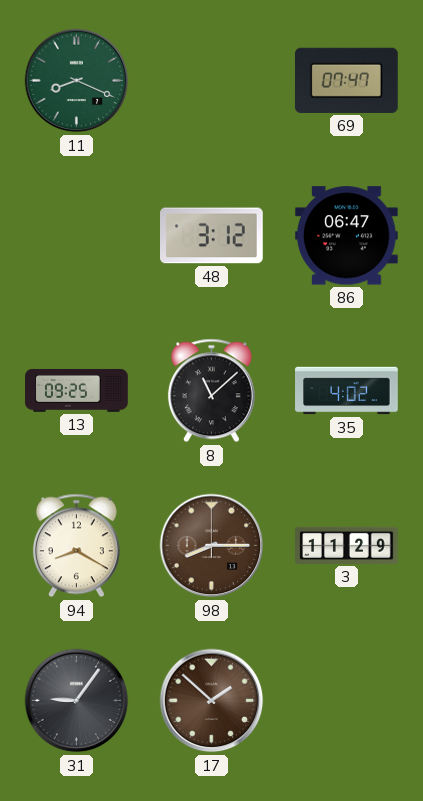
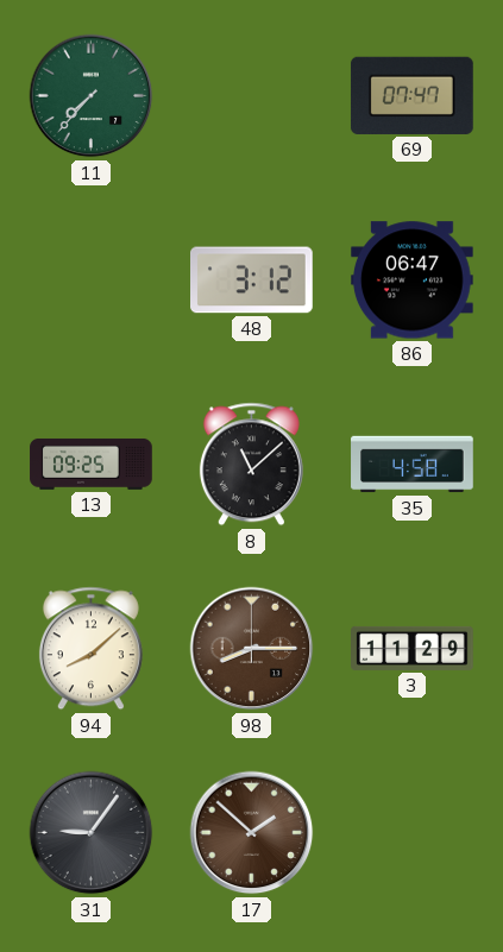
11: 8:19 -> 7:37 (92, 96)
35: 4:02 -> 4:58 (413, 465)
94: 8:20 -> 8:08 (90, 649)
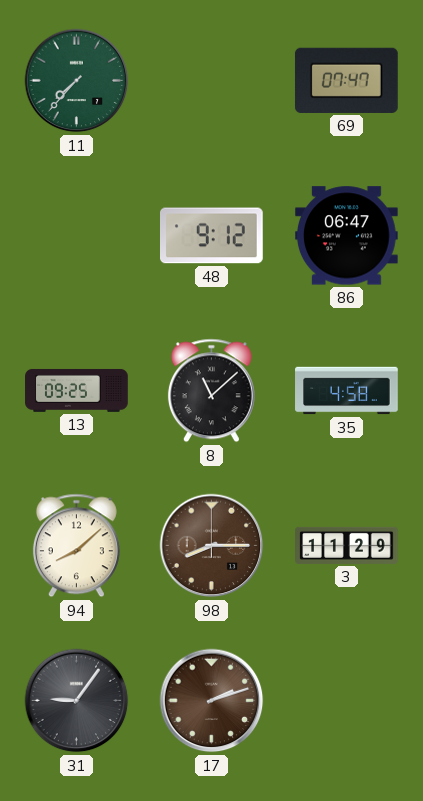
48: 3:12 -> 9:12 (212, 236)
17: 1:52 -> 2:12 (212, 701)
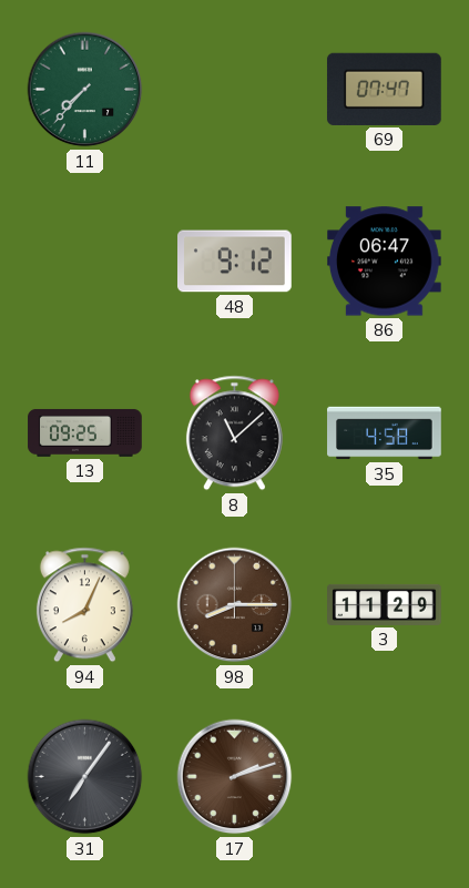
94: 8:08 -> 8:04 (84, 605)
31: 9:06 -> 7:06 (85, 777)
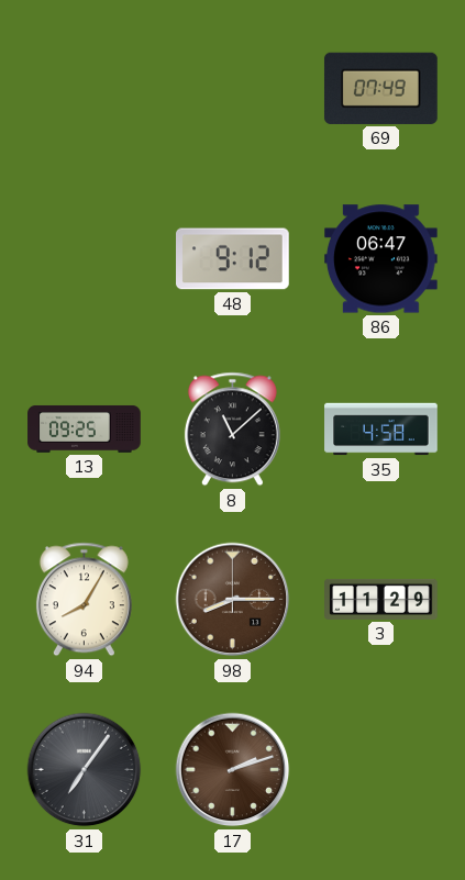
11: 7:37 -> none (85, 90)
69: 07:47 -> 07:49 (380, 88)
94: 8:04 -> 8:05 (84, 600)
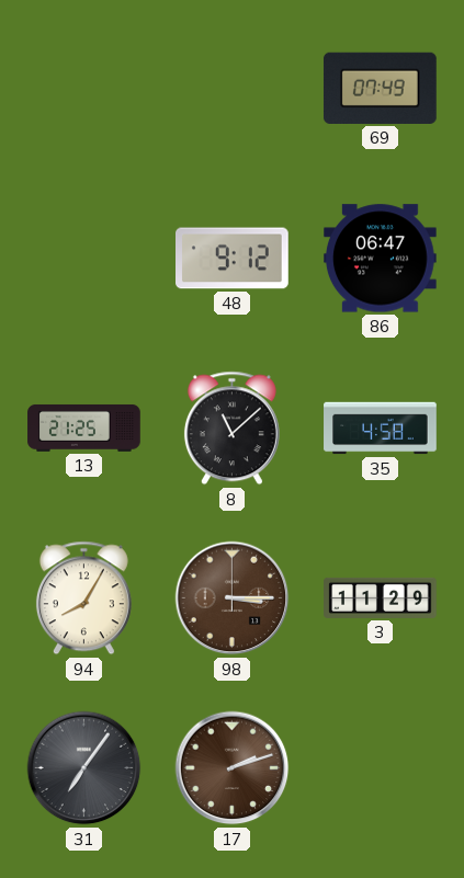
13: 09:25 -> 21:25 (84, 427)
98: 8:15 -> 3:15 (233, 598)
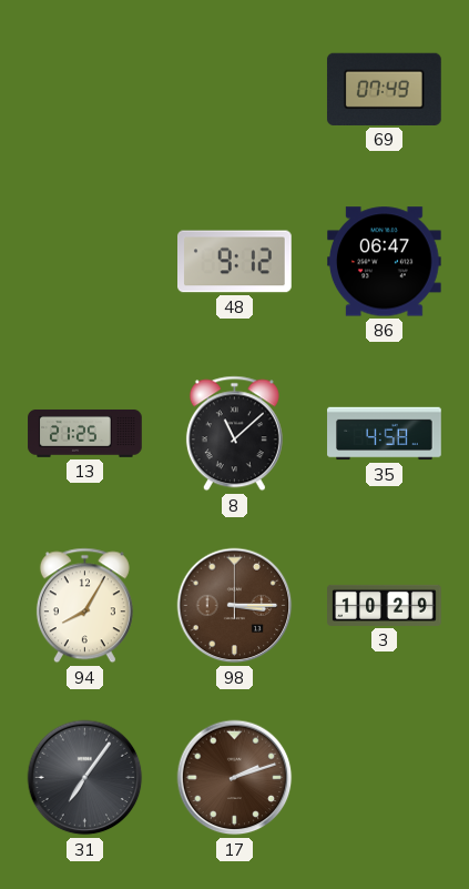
3: 11:29 -> 10:29 (385, 605)
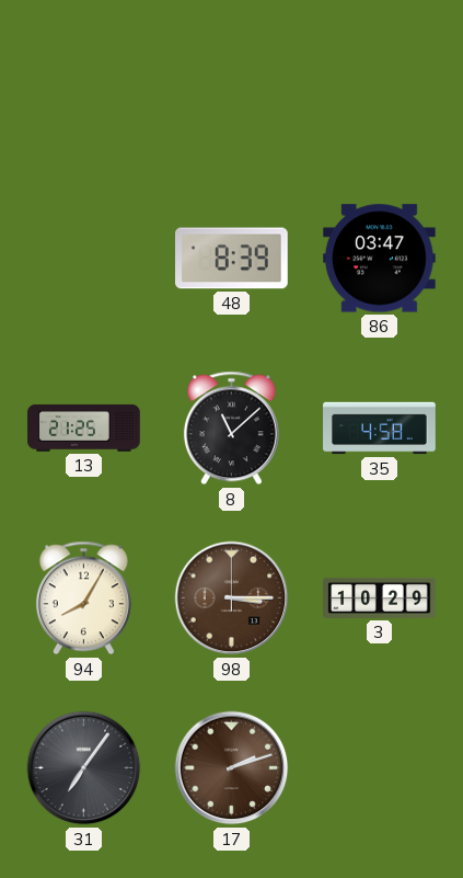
69: 07:49 -> none (384, 89)
48: 9:12 -> 8:39 (232, 259)
86: 06:47 -> 03:47 (380, 259)
